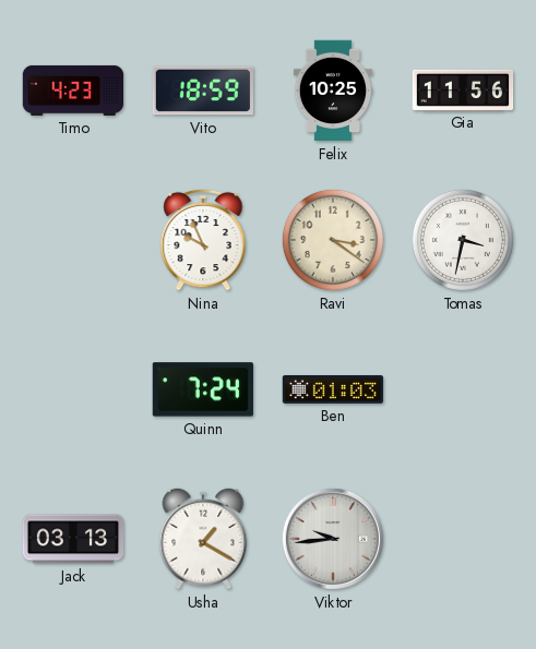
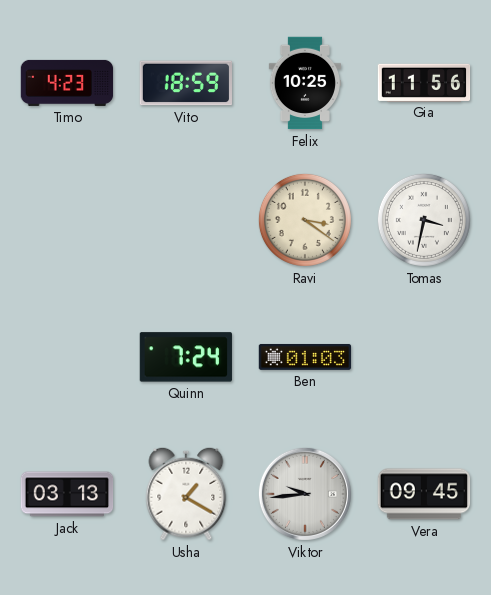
Nina: 9:56 -> none (203, 240)
Vera: none -> 09:45 (424, 494)
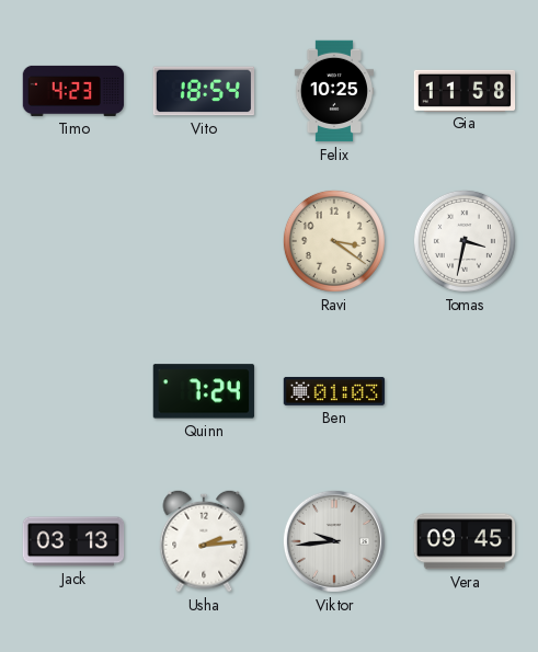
Vito: 18:59 -> 18:54 (203, 91)
Gia: 11:56 -> 11:58 (465, 90)
Usha: 1:20 -> 2:14 (204, 541)
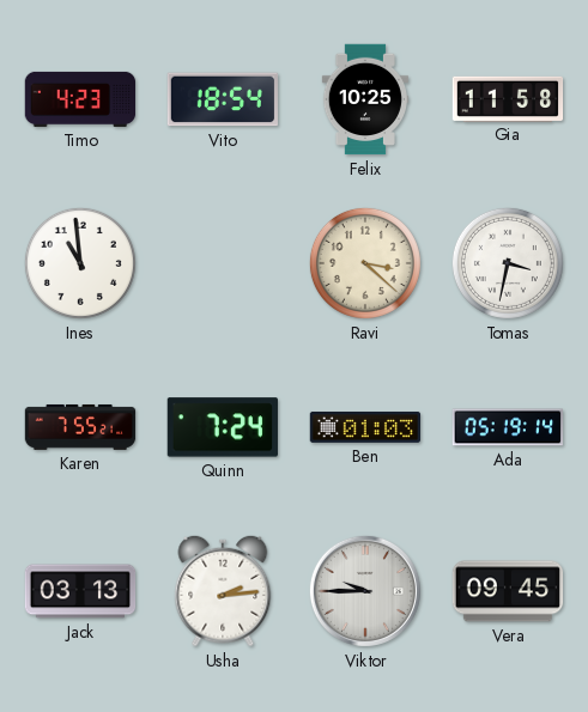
Ines: none -> 10:59 (80, 263)
Ravi: 3:21 -> 3:22 (365, 263)
Karen: none -> 7:55 (80, 427)
Ada: none -> 05:19 (508, 427)
Viktor: 9:44 -> 9:45 (365, 591)
